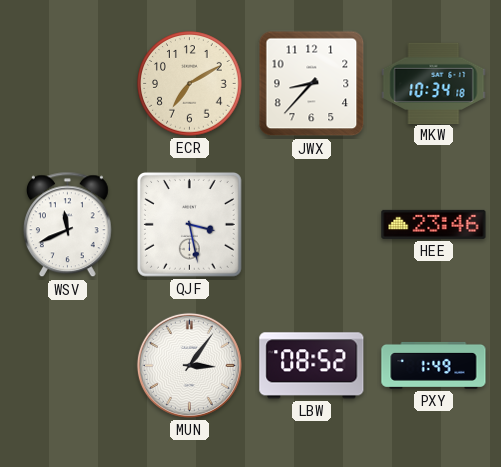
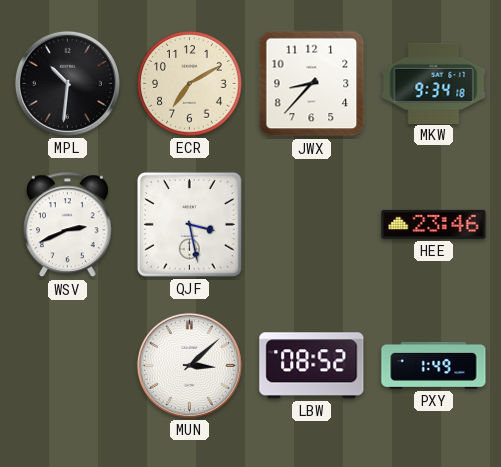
MPL: none -> 10:31 (67, 83)
MKW: 10:34 -> 9:34 (434, 83)
WSV: 11:41 -> 2:41 (67, 225)
MUN: 3:06 -> 3:08 (189, 365)
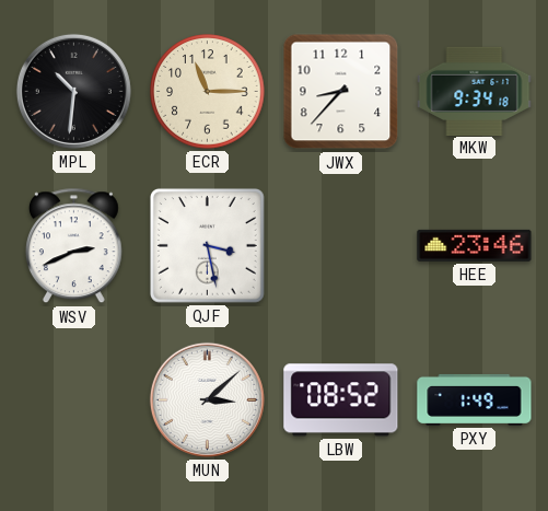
ECR: 7:10 -> 11:15 (208, 92)
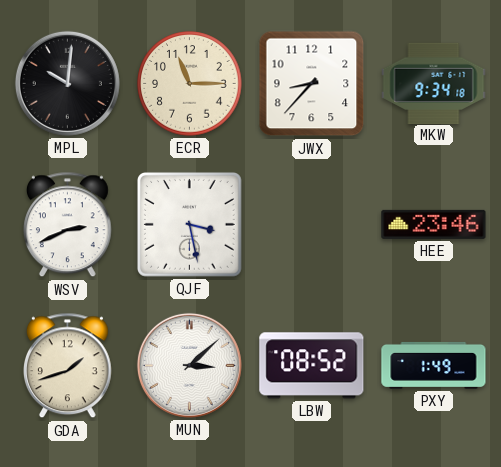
MPL: 10:31 -> 10:01 (67, 83)
GDA: none -> 1:42 (67, 366)
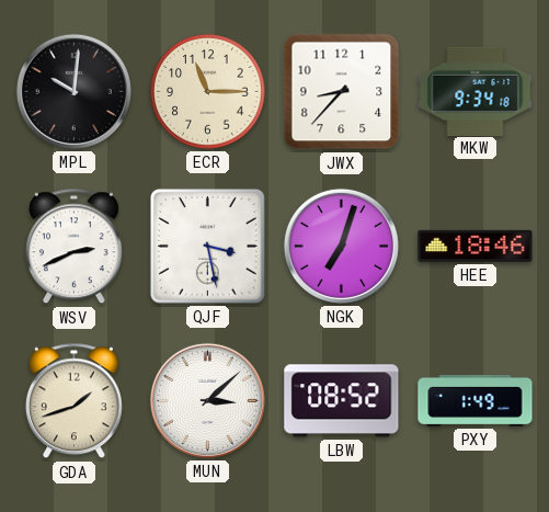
NGK: none -> 7:03 (341, 246)
HEE: 23:46 -> 18:46 (476, 246)
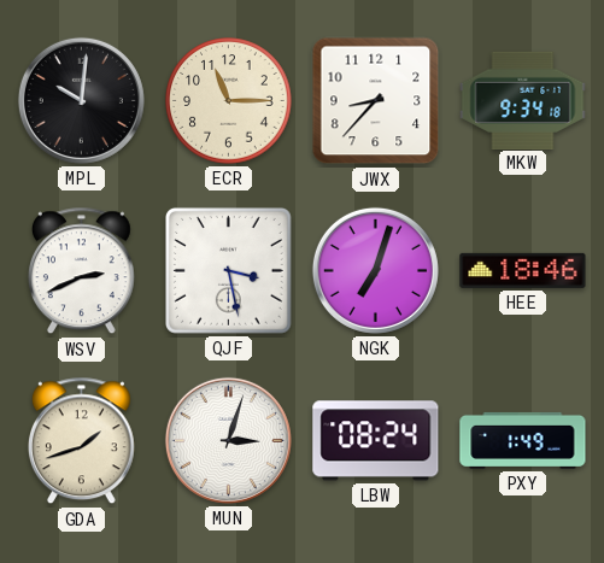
MUN: 3:08 -> 3:03 (228, 440)
LBW: 08:52 -> 08:24 (376, 441)
